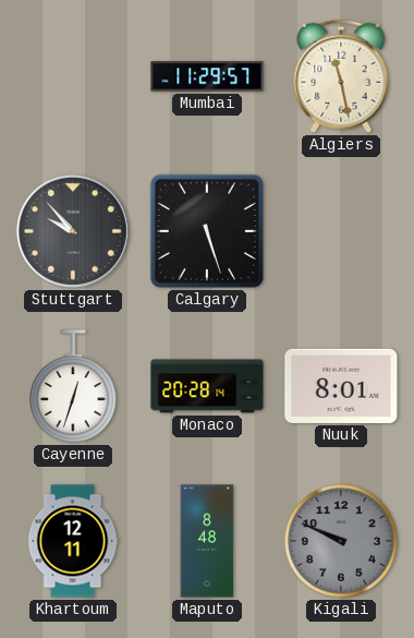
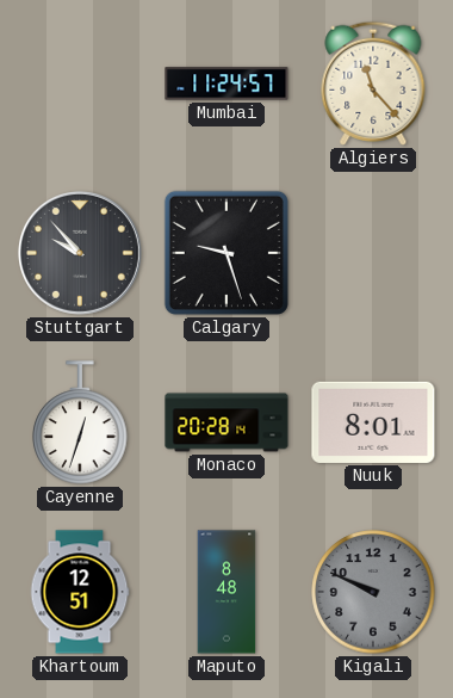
Mumbai: 11:29 -> 11:24 (226, 84)
Algiers: 11:28 -> 11:23 (373, 84)
Calgary: 5:27 -> 9:27 (226, 253)
Khartoum: 12:11 -> 12:51 (80, 592)
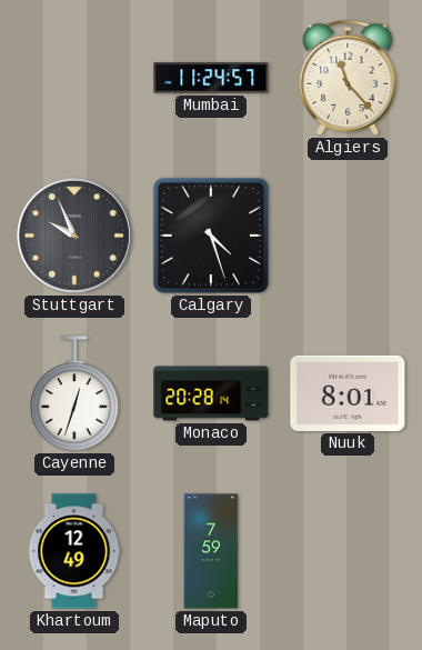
Stuttgart: 9:53 -> 9:56 (74, 236)
Calgary: 9:27 -> 4:27 (211, 236)
Khartoum: 12:51 -> 12:49 (74, 551)
Maputo: 8:48 -> 7:59 (211, 551)
Kigali: 9:49 -> none (373, 592)
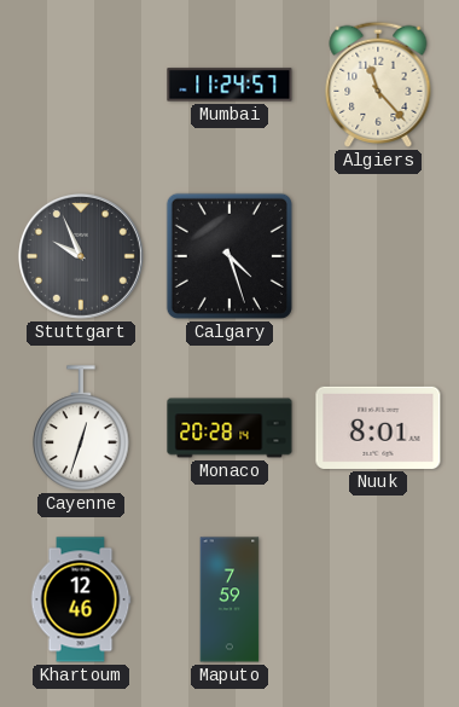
Khartoum: 12:49 -> 12:46 (81, 599)
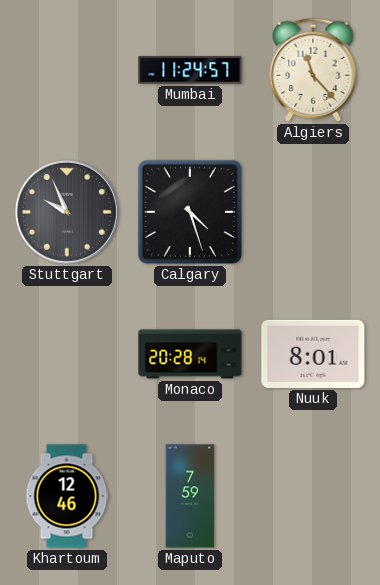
Cayenne: 12:33 -> none (81, 428)
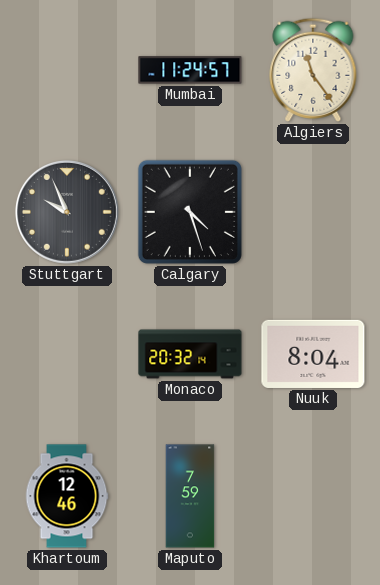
Algiers: 11:23 -> 11:24 (313, 70)
Monaco: 20:28 -> 20:32 (190, 354)
Nuuk: 8:01 -> 8:04 (313, 354)
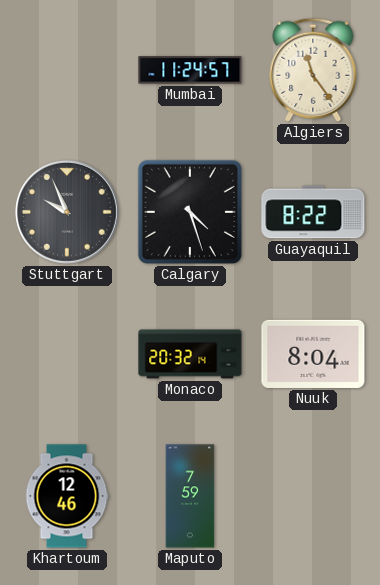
Guayaquil: none -> 8:22 (313, 212)
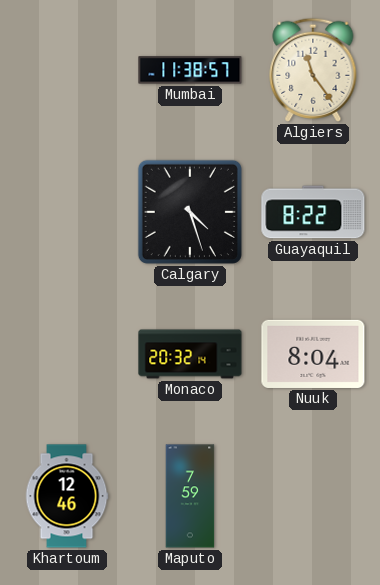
Mumbai: 11:24 -> 11:38 (190, 70)
Stuttgart: 9:56 -> none (67, 212)
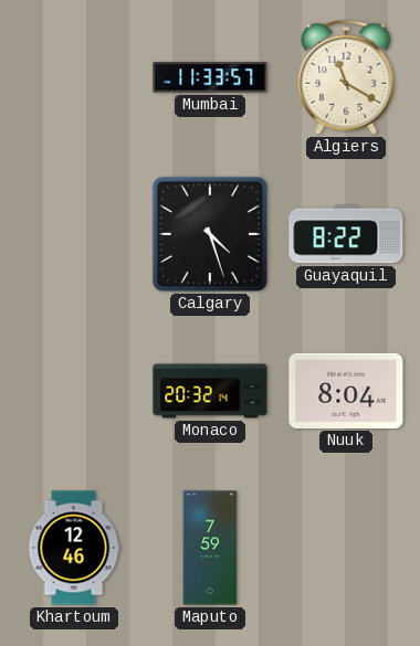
Mumbai: 11:38 -> 11:33 (210, 77)
Algiers: 11:24 -> 11:20 (346, 77)
